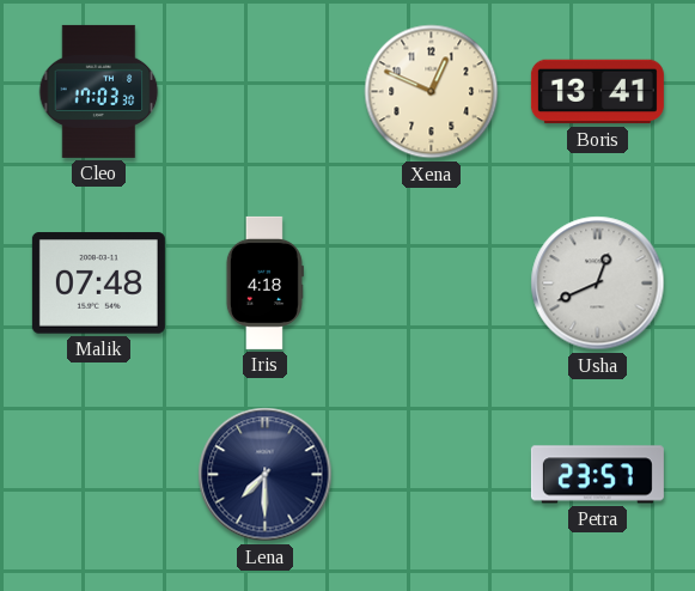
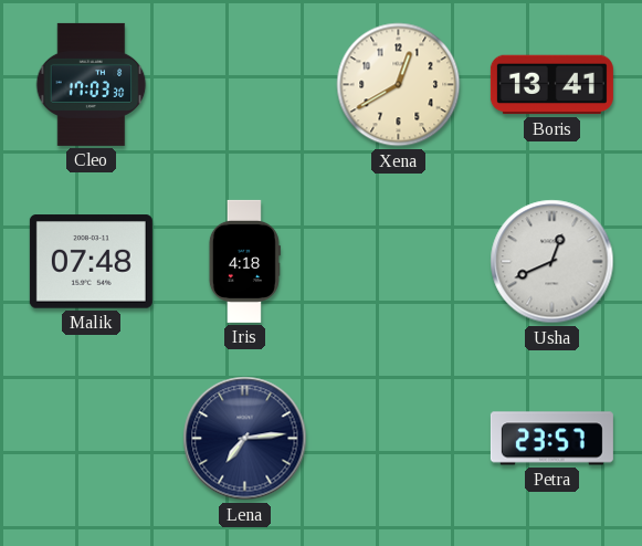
Xena: 12:49 -> 12:40 (399, 85)
Lena: 7:30 -> 7:14 (245, 439)
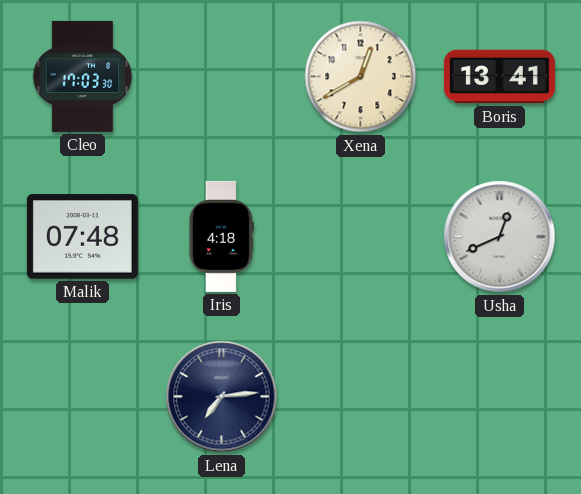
Petra: 23:57 -> none (551, 439)
